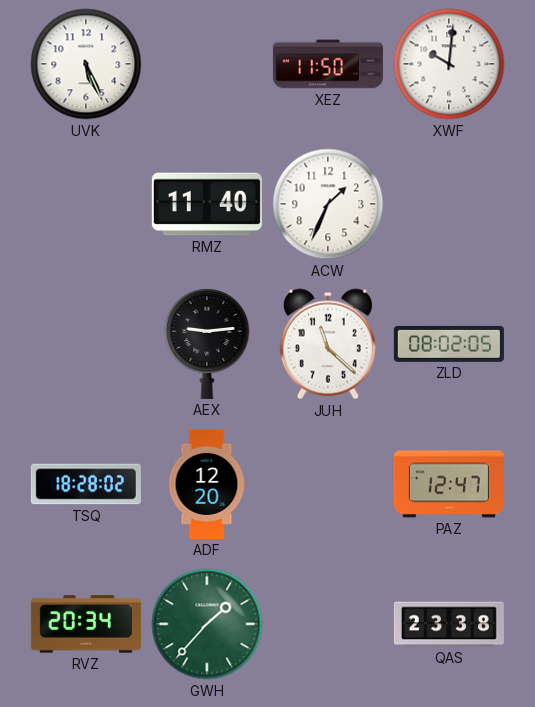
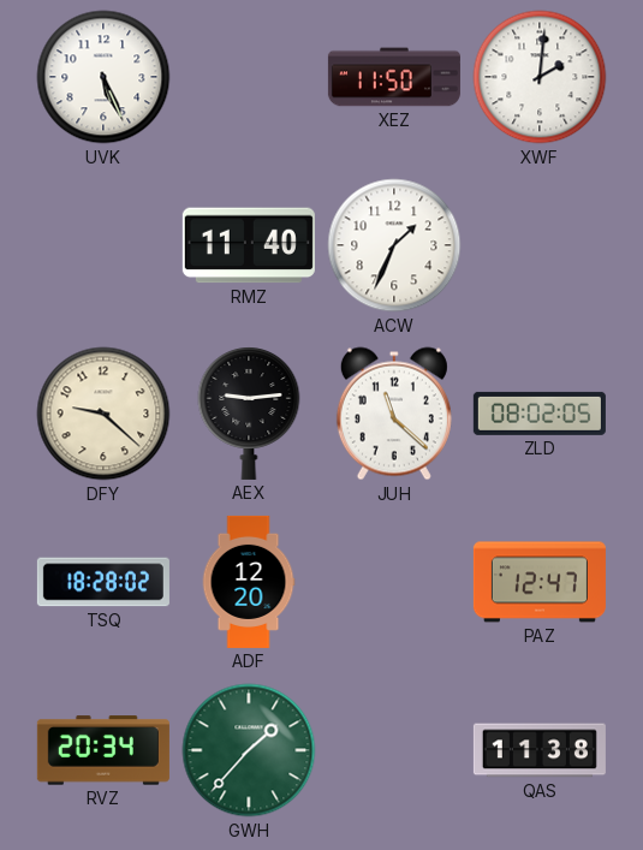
XWF: 10:01 -> 2:01 (540, 77)
DFY: none -> 9:22 (103, 414)
QAS: 23:38 -> 11:38 (540, 750)
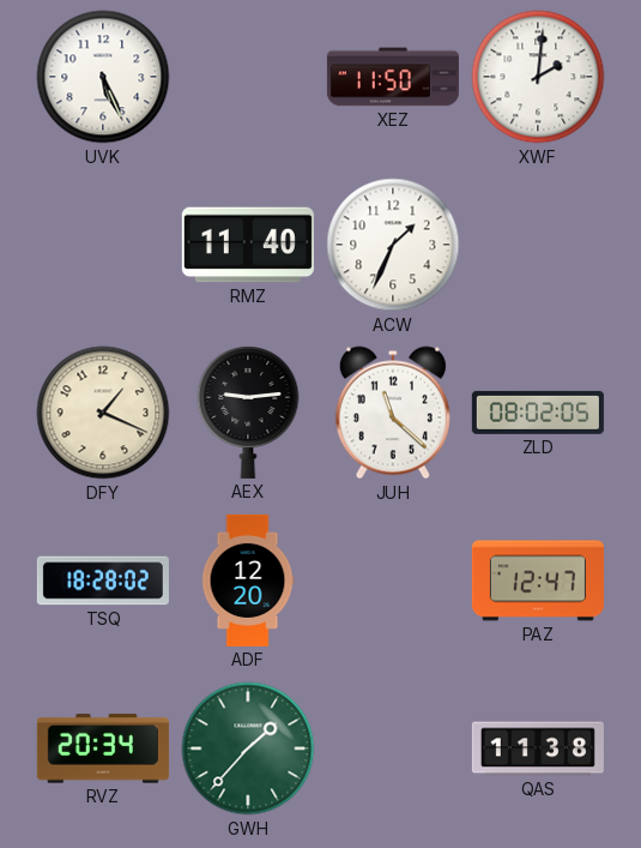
DFY: 9:22 -> 1:19 (103, 413)
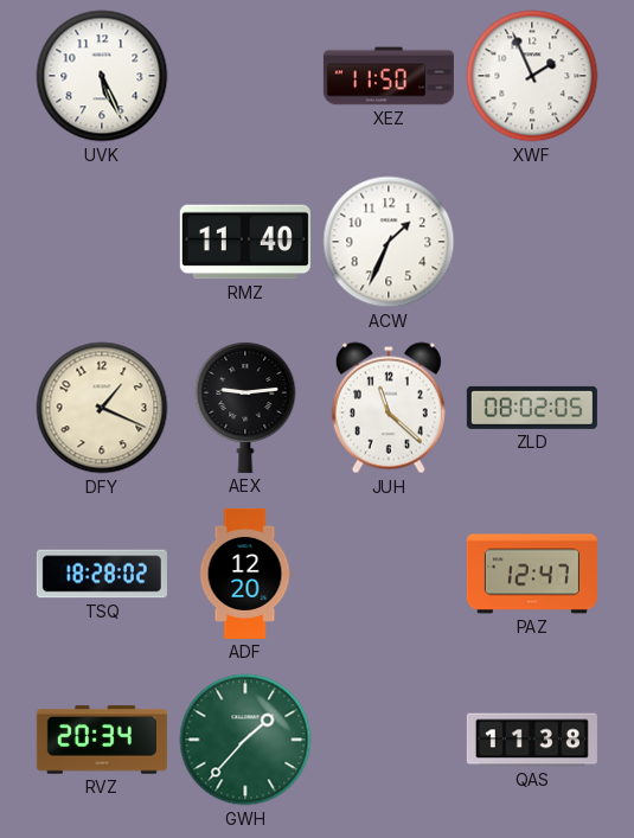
XWF: 2:01 -> 1:56 (532, 76)
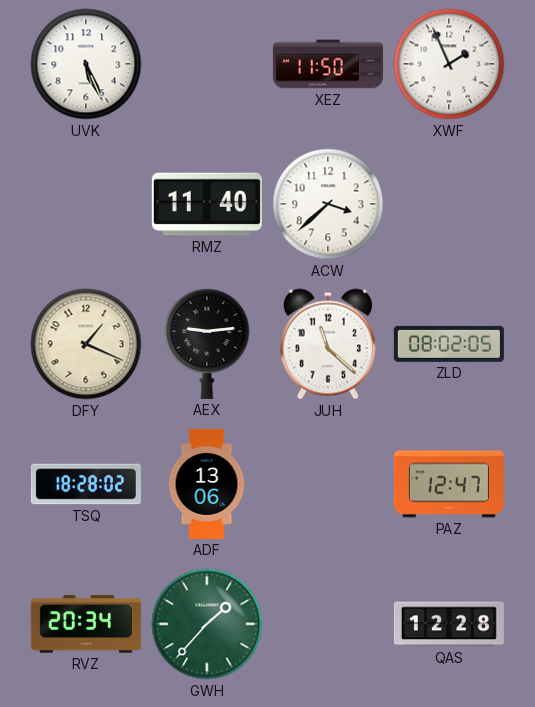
ACW: 1:34 -> 3:38 (328, 204)
ADF: 12:20 -> 13:06 (207, 484)
QAS: 11:38 -> 12:28 (449, 624)
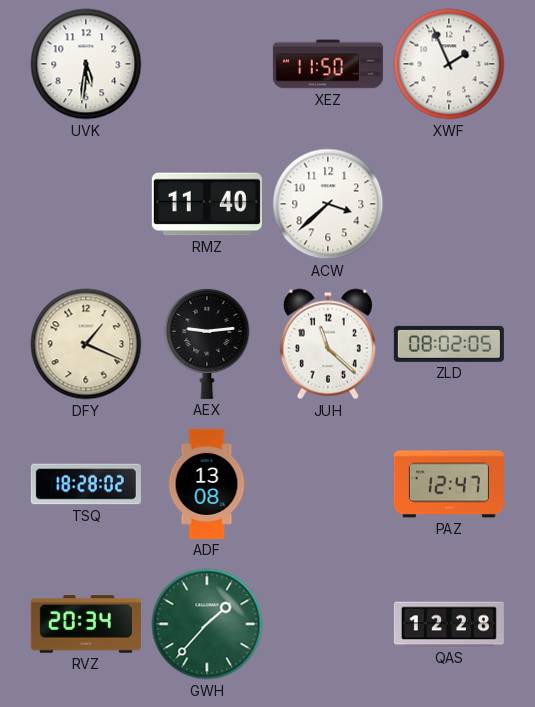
UVK: 5:26 -> 5:31 (86, 64)
ADF: 13:06 -> 13:08 (207, 484)
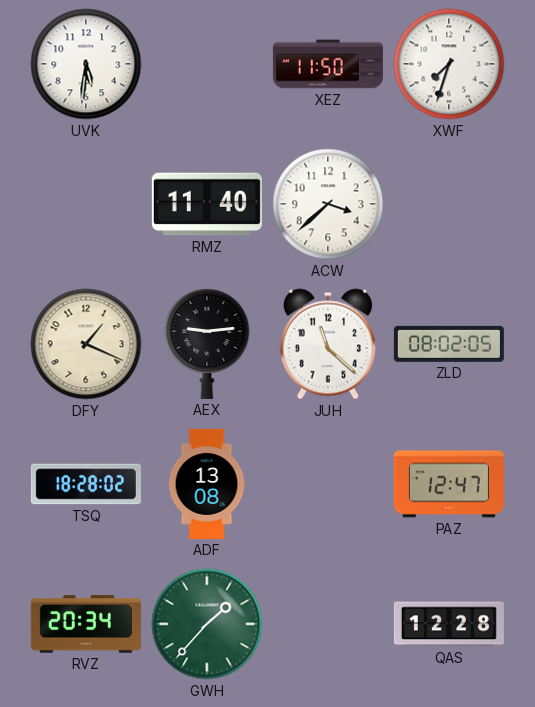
XWF: 1:56 -> 7:33 (449, 64)
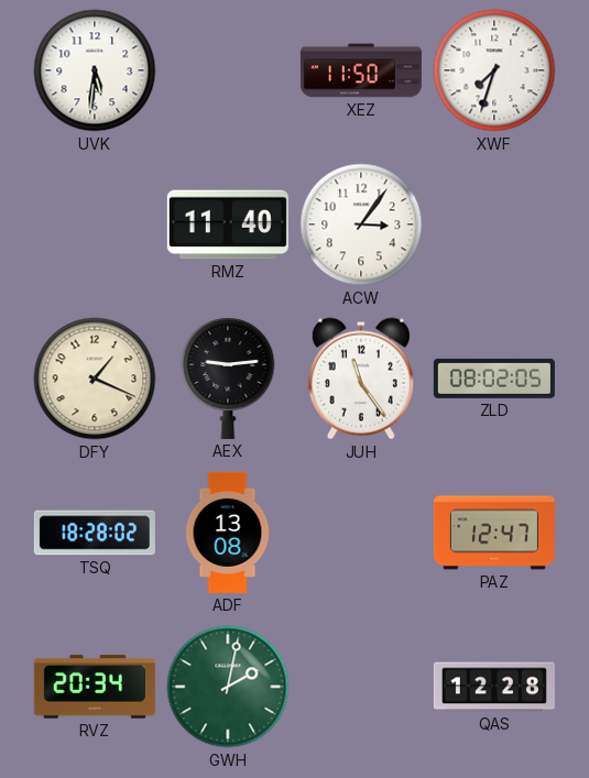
ACW: 3:38 -> 3:06 (361, 224)
JUH: 11:22 -> 11:24 (361, 379)
GWH: 1:37 -> 2:02 (228, 687)
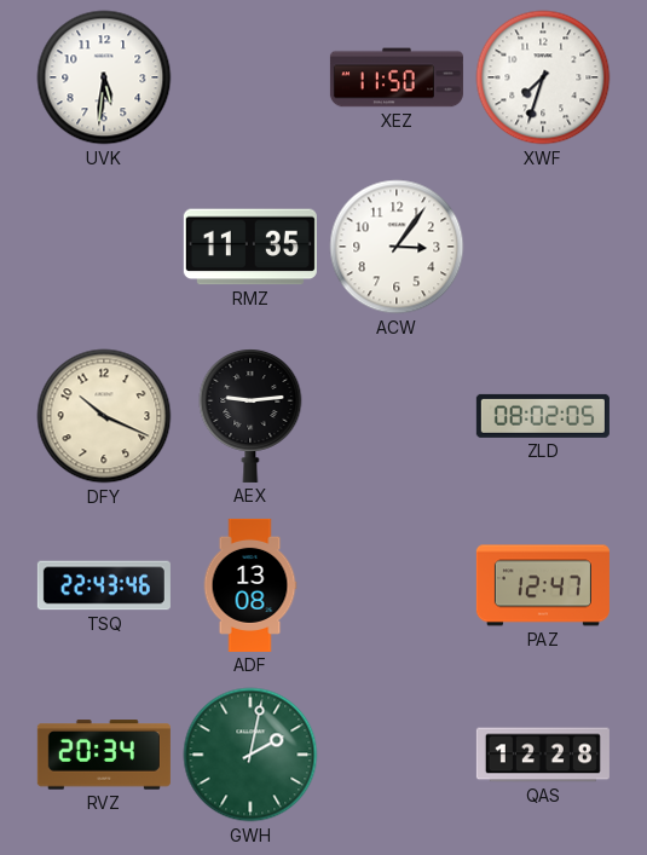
RMZ: 11:40 -> 11:35 (250, 247)
DFY: 1:19 -> 10:19 (104, 416)
JUH: 11:24 -> none (361, 379)
TSQ: 18:28 -> 22:43 (104, 585)
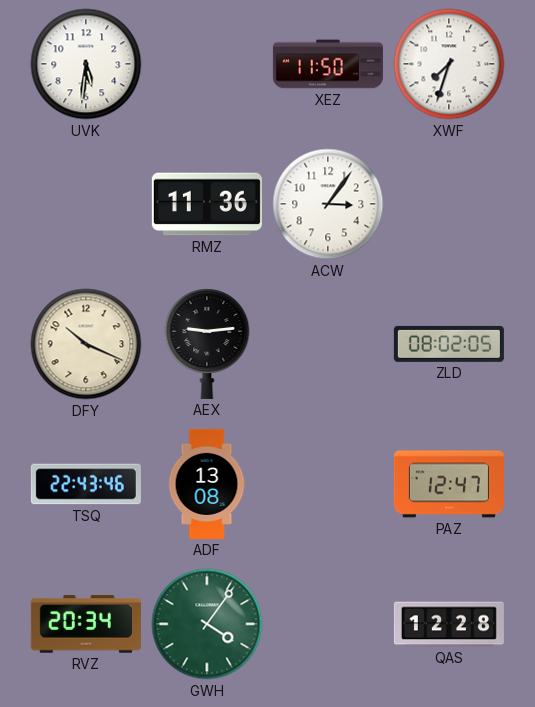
RMZ: 11:35 -> 11:36 (207, 204)
GWH: 2:02 -> 4:06 (207, 624)
